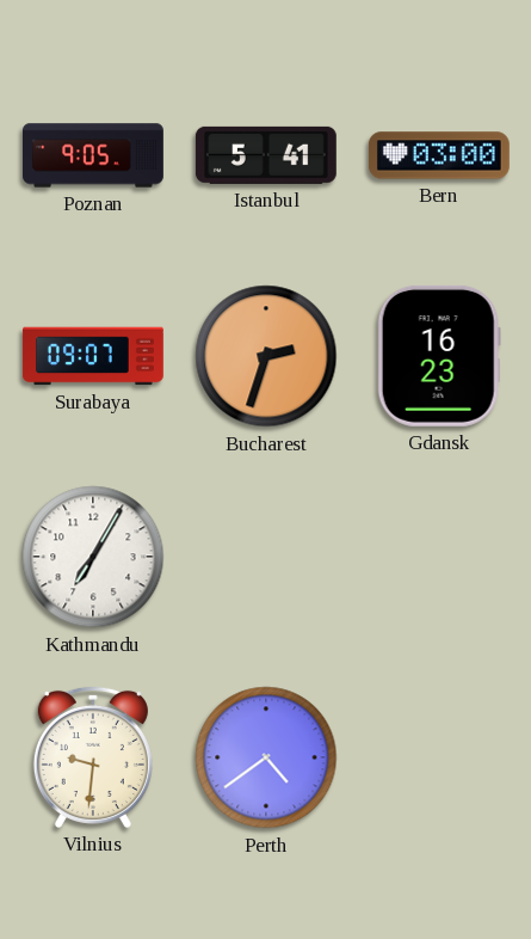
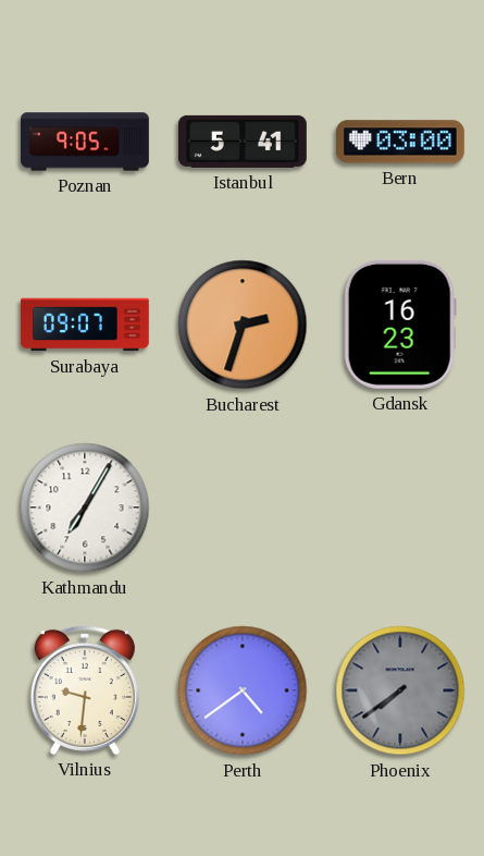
Phoenix: none -> 7:39 (400, 690)
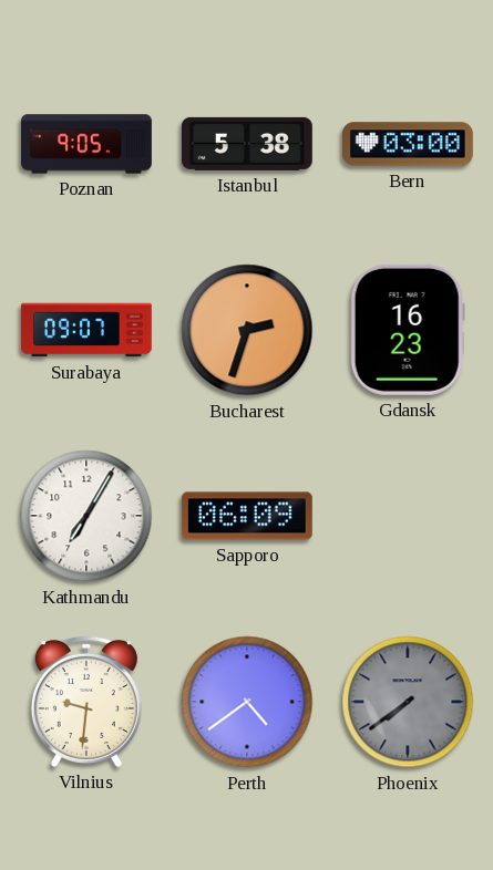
Istanbul: 5:41 -> 5:38 (247, 144)
Sapporo: none -> 06:09 (247, 516)
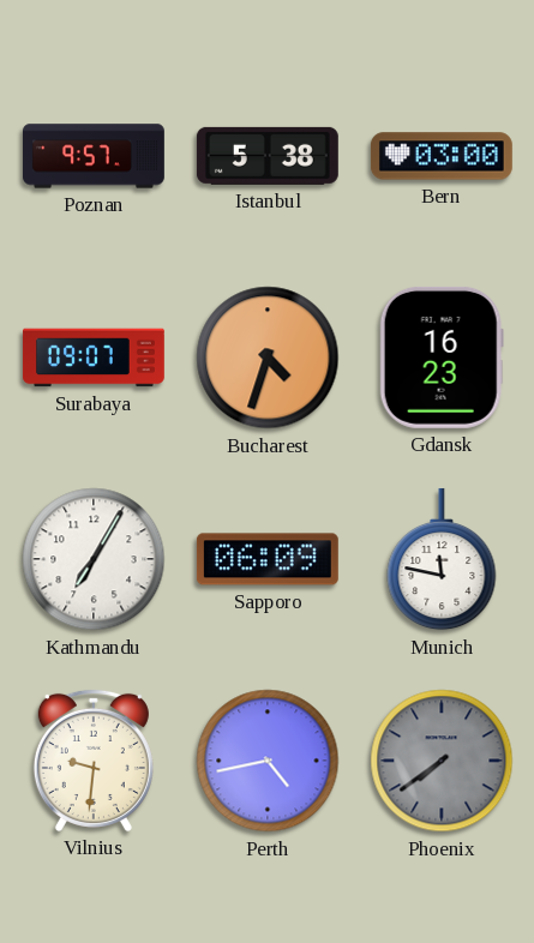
Poznan: 9:05 -> 9:57 (95, 156)
Bucharest: 2:33 -> 4:33 (268, 358)
Munich: none -> 11:47 (442, 559)
Perth: 4:39 -> 4:43 (268, 761)
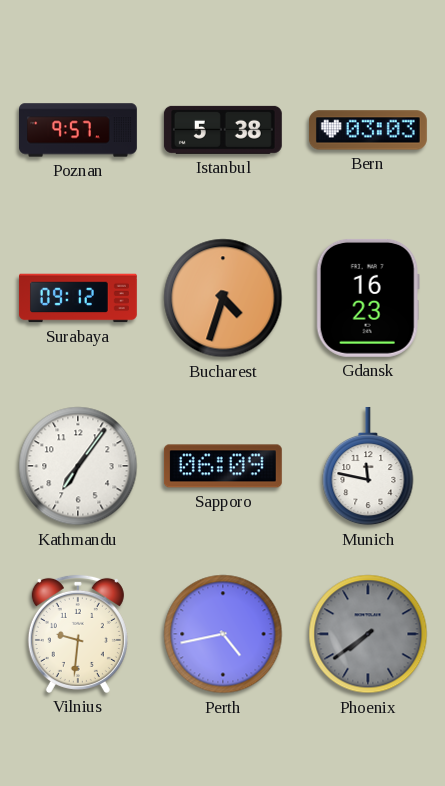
Bern: 03:00 -> 03:03 (368, 130)
Surabaya: 09:07 -> 09:12 (78, 298)
Kathmandu: 7:05 -> 7:06 (78, 466)
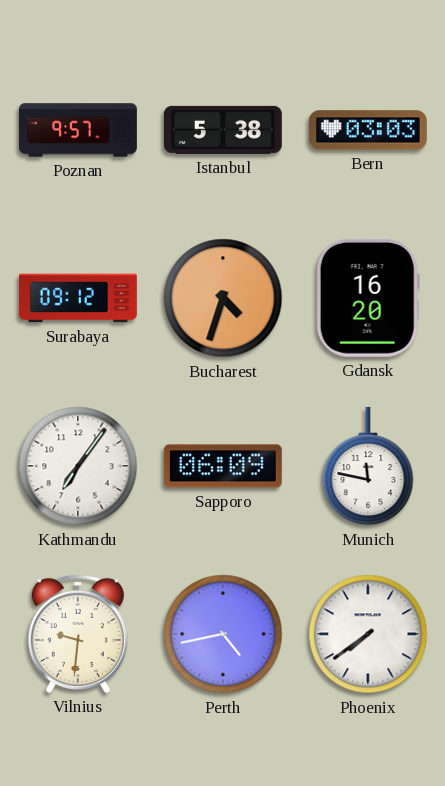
Gdansk: 16:23 -> 16:20 (368, 298)
Phoenix dial: grey -> white (368, 634)
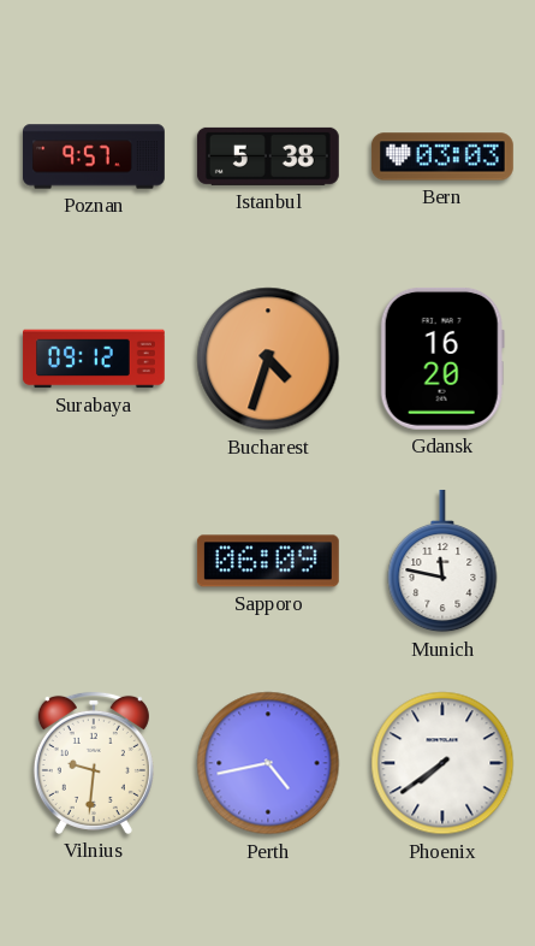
Kathmandu: 7:06 -> none (78, 466)
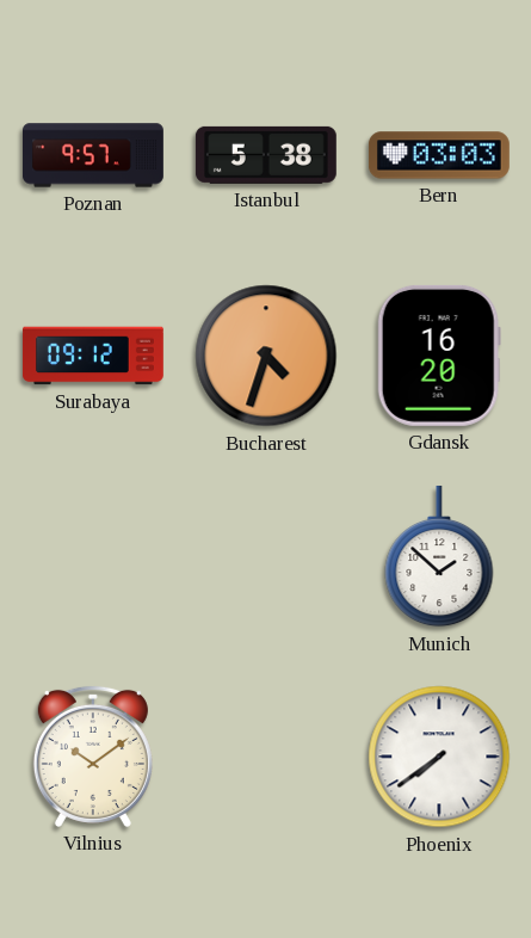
Sapporo: 06:09 -> none (268, 561)
Munich: 11:47 -> 1:52 (439, 556)
Vilnius: 9:31 -> 10:09 (93, 757)
Perth: 4:43 -> none (268, 763)
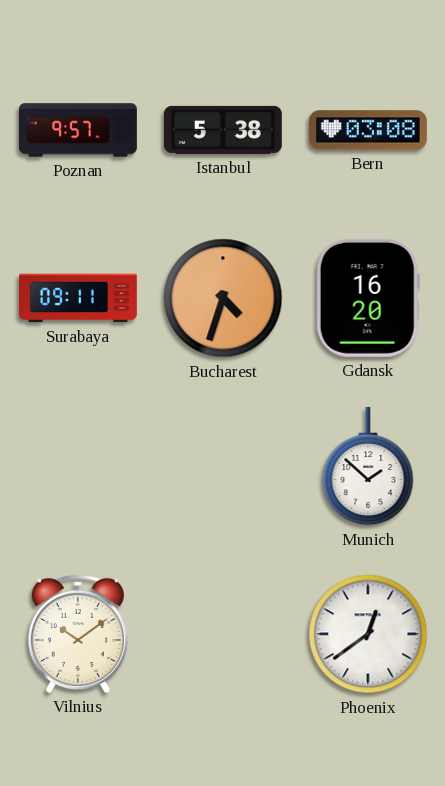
Bern: 03:03 -> 03:08 (368, 130)
Surabaya: 09:12 -> 09:11 (78, 298)
Phoenix: 7:39 -> 12:39 (368, 634)
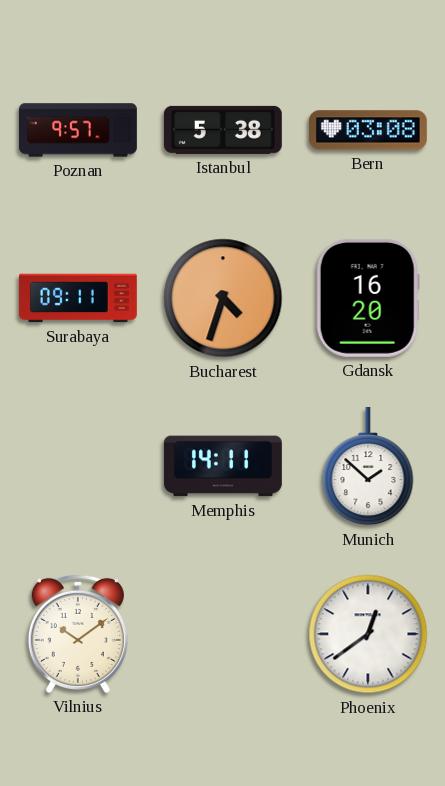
Memphis: none -> 14:11 (223, 466)
